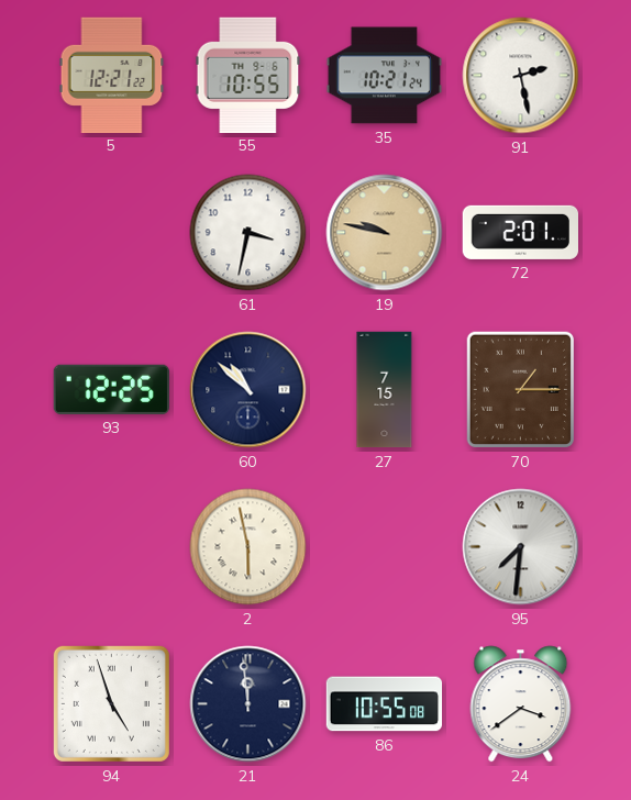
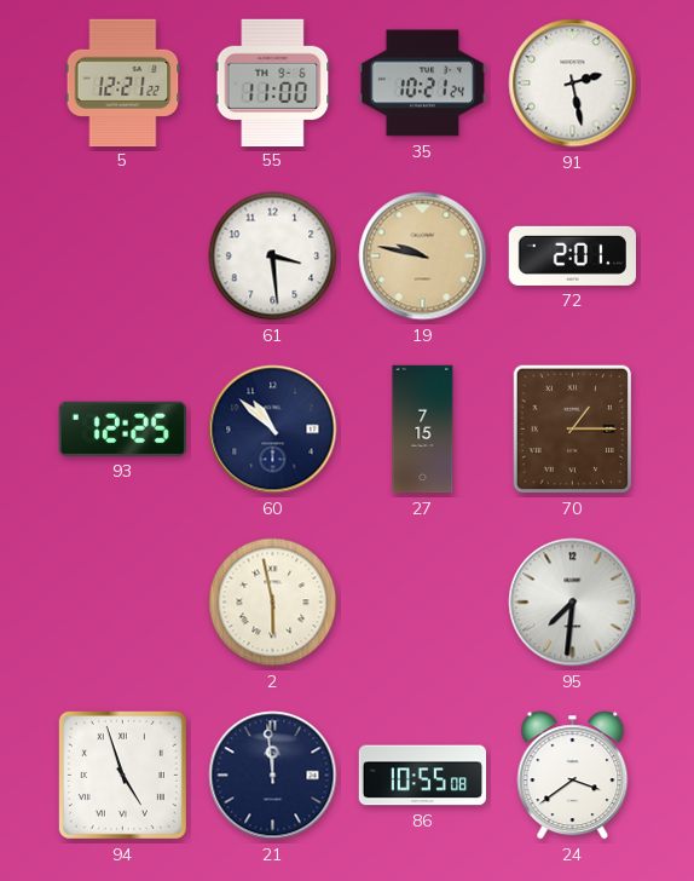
55: 10:55 -> 11:00 (273, 82)
61: 3:32 -> 3:29 (273, 257)
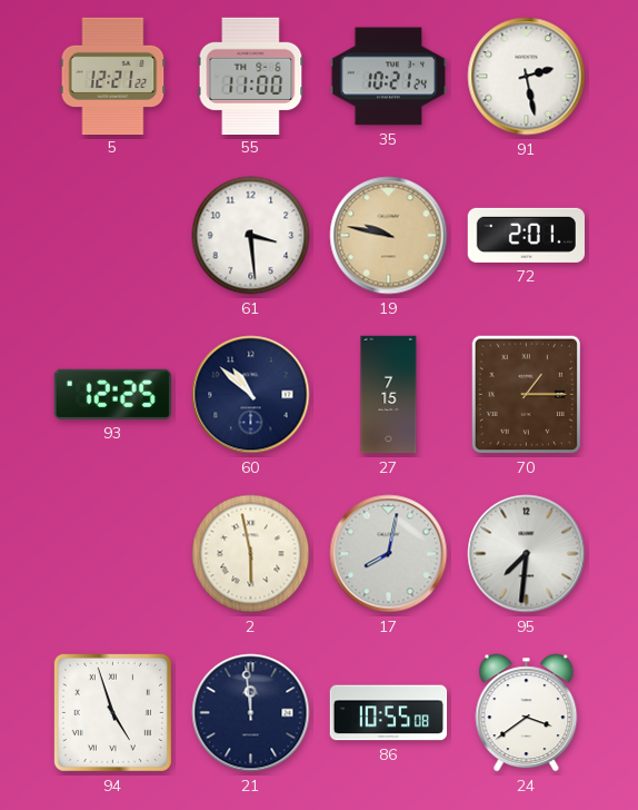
17: none -> 8:02 (389, 554)
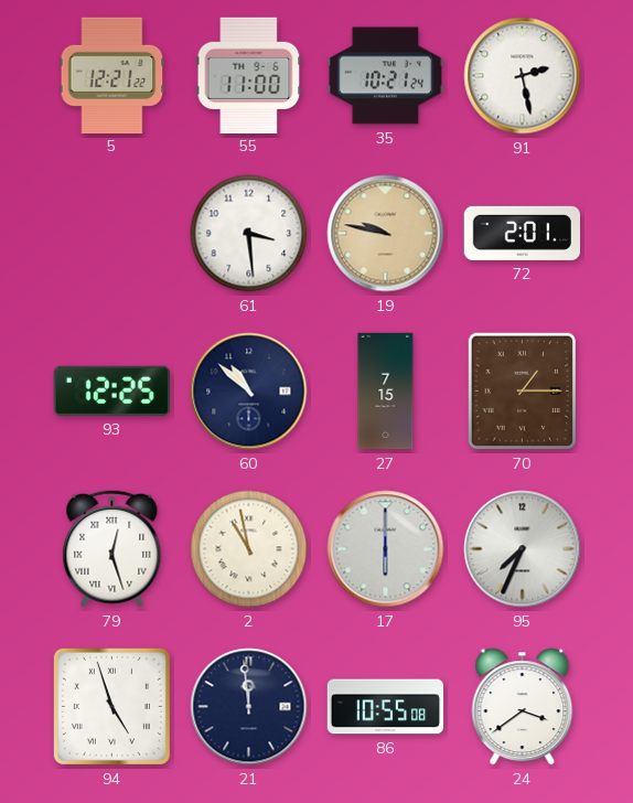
79: none -> 12:27 (112, 549)
2: 5:58 -> 10:58 (249, 549)
17: 8:02 -> 6:00 (386, 549)
95: 7:31 -> 7:34 (523, 549)
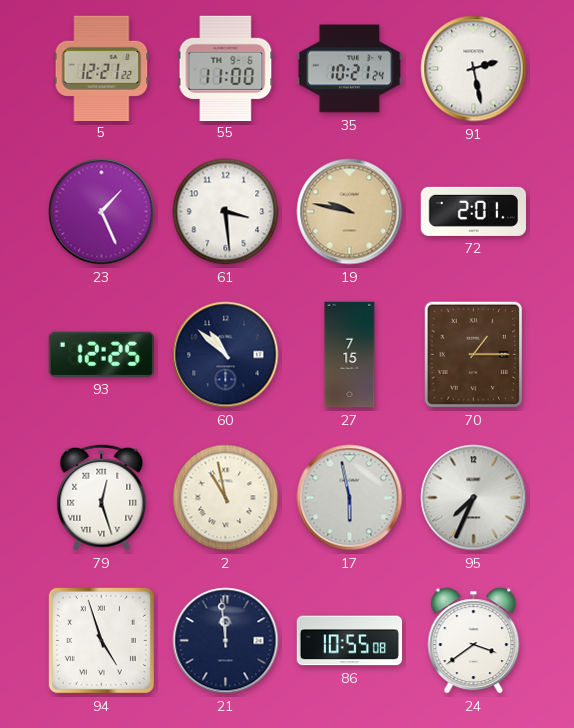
23: none -> 1:26 (102, 212)
17: 6:00 -> 5:58 (350, 498)
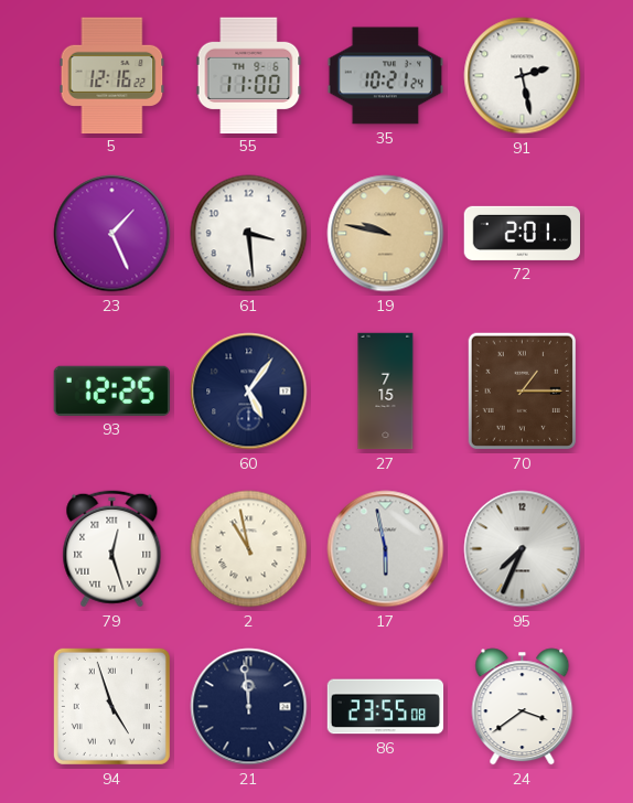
5: 12:21 -> 12:16 (112, 75)
60: 10:52 -> 5:06 (249, 392)
86: 10:55 -> 23:55 (386, 707)
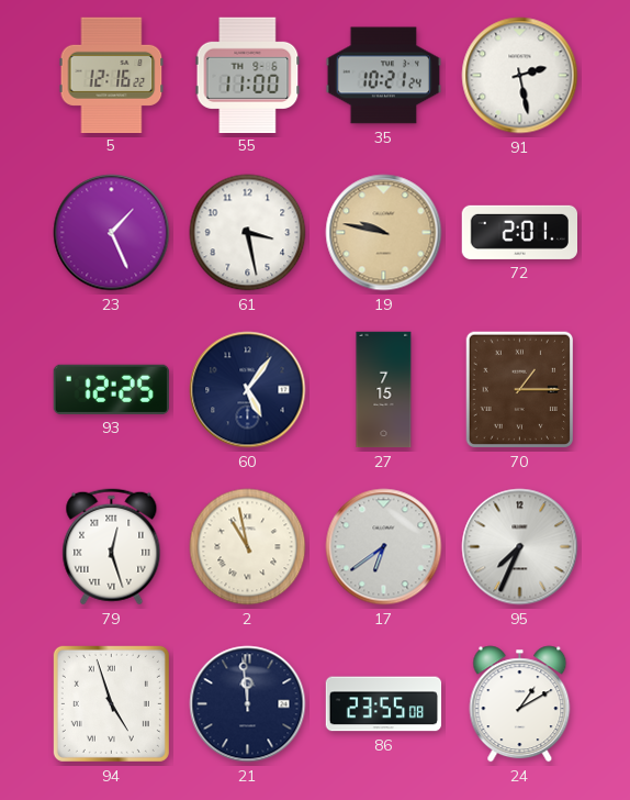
61: 3:29 -> 3:28 (248, 233)
17: 5:58 -> 6:39 (384, 547)
24: 3:39 -> 1:10 (520, 704)
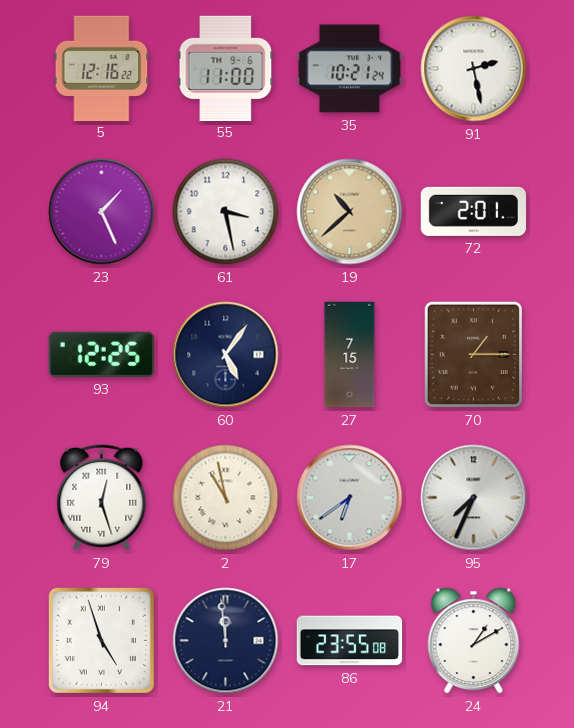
19: 9:47 -> 10:38 (350, 212)
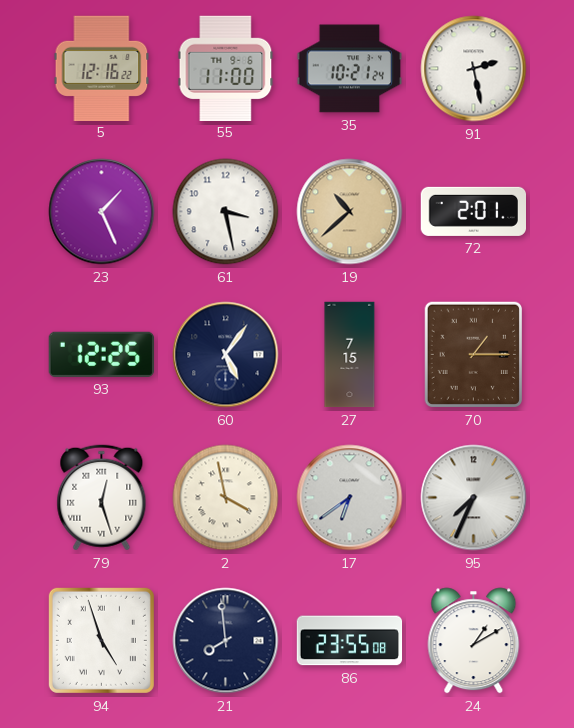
2: 10:58 -> 3:58 (226, 498)
21: 11:59 -> 7:59 (226, 641)
